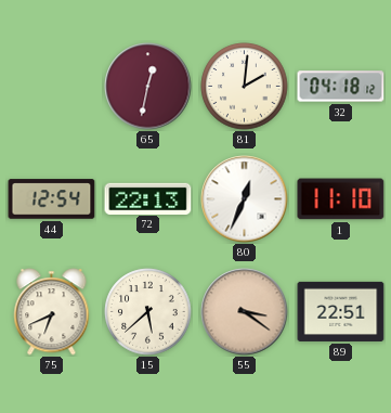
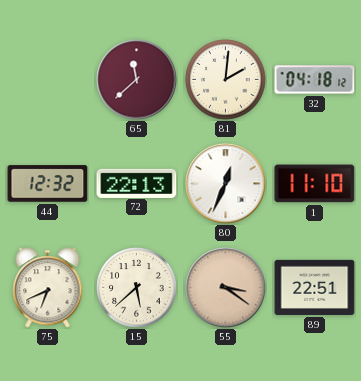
65: 12:32 -> 11:38 (137, 80)
44: 12:54 -> 12:32 (48, 184)
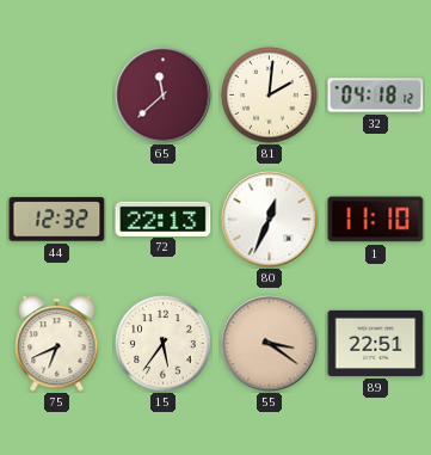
15: 5:38 -> 5:36 (164, 344)
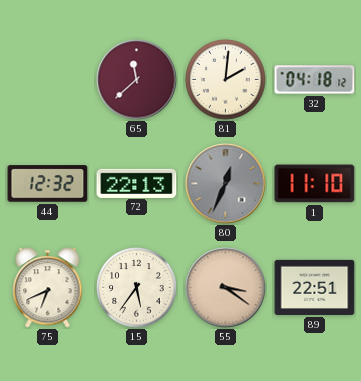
80 dial: white -> grey (226, 184)
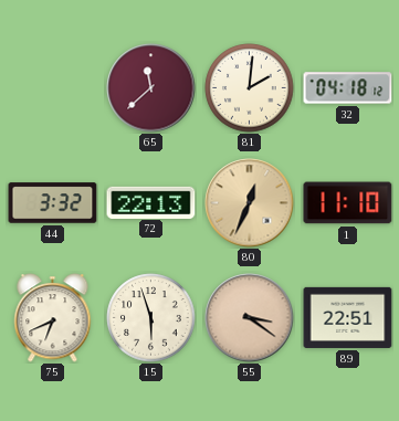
44: 12:32 -> 3:32 (53, 203)
80 dial: grey -> champagne (250, 203)
15: 5:36 -> 5:57 (151, 318)
